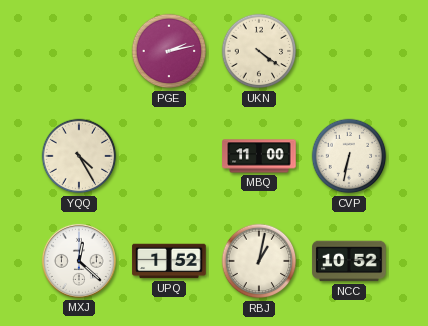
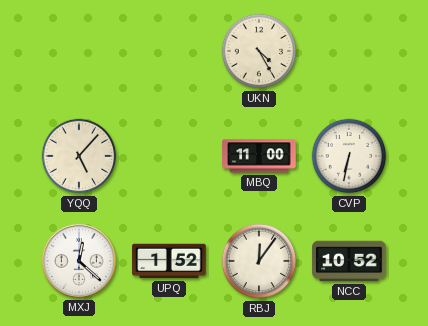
PGE: 2:13 -> none (169, 51)
UKN: 4:21 -> 4:25 (259, 51)
YQQ: 4:25 -> 5:07 (79, 156)
RBJ: 1:02 -> 12:06 (259, 261)
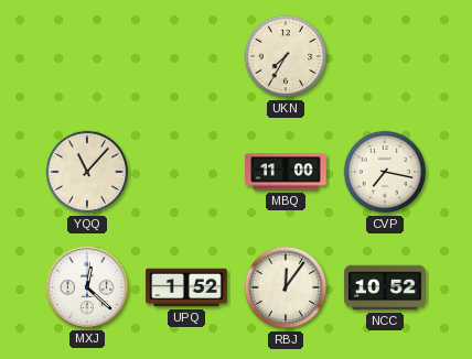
UKN: 4:25 -> 7:35 (286, 56)
YQQ: 5:07 -> 11:07 (87, 172)
CVP: 6:32 -> 7:17 (385, 172)
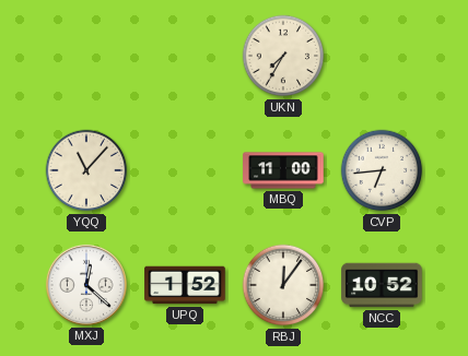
CVP: 7:17 -> 6:44 (382, 170)
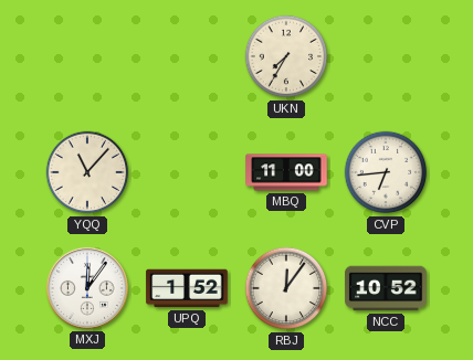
MXJ: 12:22 -> 12:06 (87, 288)
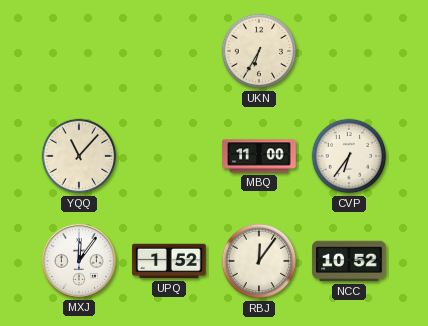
UKN: 7:35 -> 6:35 (259, 51)
CVP: 6:44 -> 6:36 (349, 156)
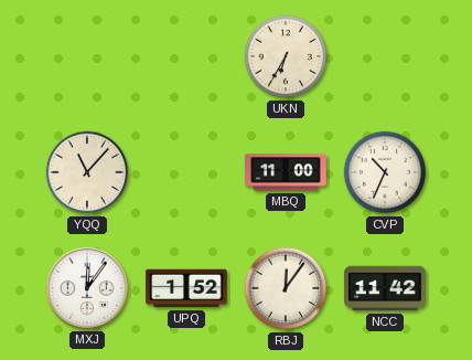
CVP: 6:36 -> 10:34 (385, 172)
NCC: 10:52 -> 11:42 (385, 288)
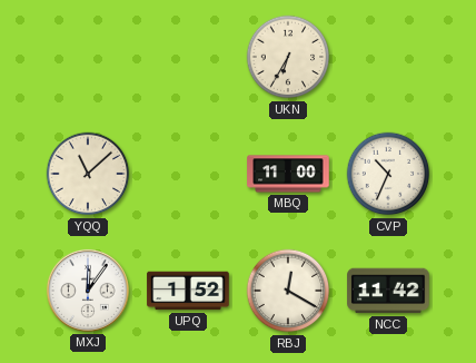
YQQ: 11:07 -> 11:08 (88, 174)
RBJ: 12:06 -> 12:20 (288, 291)
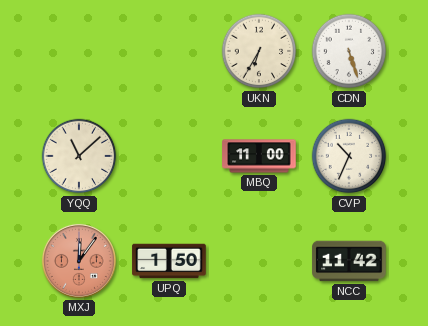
CDN: none -> 5:27 (349, 51)
MXJ dial: white -> salmon (79, 261)
UPQ: 1:52 -> 1:50 (169, 261)
RBJ: 12:20 -> none (288, 291)
